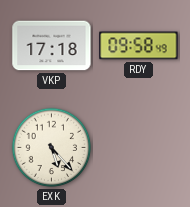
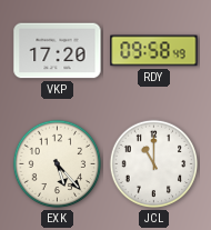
VKP: 17:18 -> 17:20 (58, 51)
JCL: none -> 11:00 (154, 164)
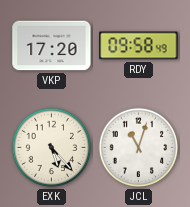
JCL: 11:00 -> 11:03 (139, 148)
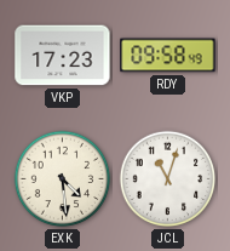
VKP: 17:20 -> 17:23 (63, 56)
EXK: 5:23 -> 4:29 (63, 179)
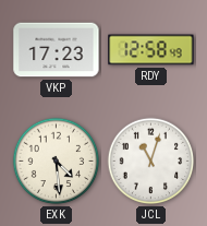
RDY: 09:58 -> 12:58 (151, 50)
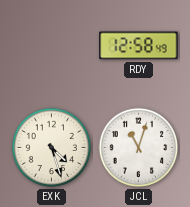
VKP: 17:23 -> none (57, 50)
EXK: 4:29 -> 4:27 (52, 148)
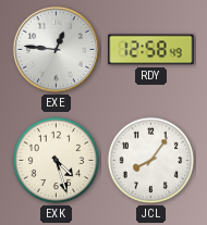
EXE: none -> 12:46 (56, 49)
JCL: 11:03 -> 8:06 (151, 161)
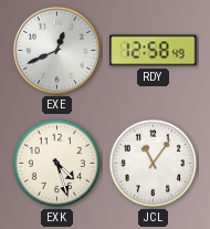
EXE: 12:46 -> 12:41 (56, 50)
JCL: 8:06 -> 11:06 (154, 164)
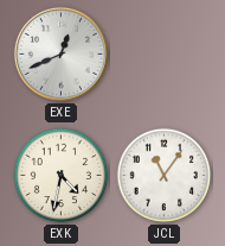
RDY: 12:58 -> none (154, 51)
EXK: 4:27 -> 4:32 (62, 176)
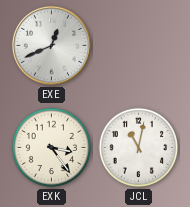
EXK: 4:32 -> 3:24 (52, 148)
JCL: 11:06 -> 11:02 (139, 148)
